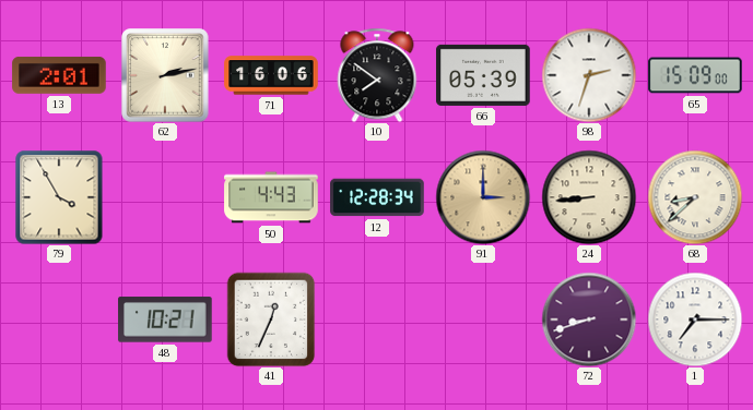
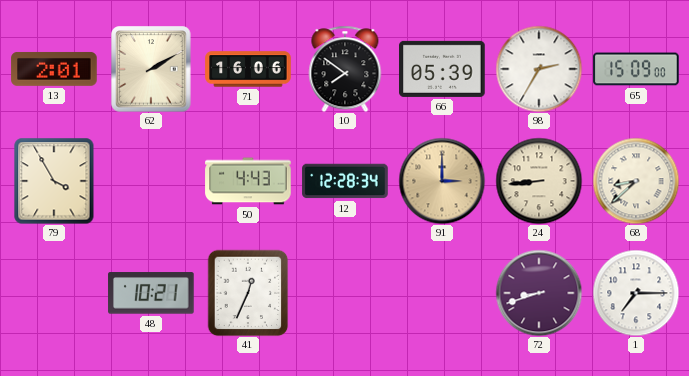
62: 2:13 -> 2:10 (151, 69)
98: 2:33 -> 2:35 (539, 69)
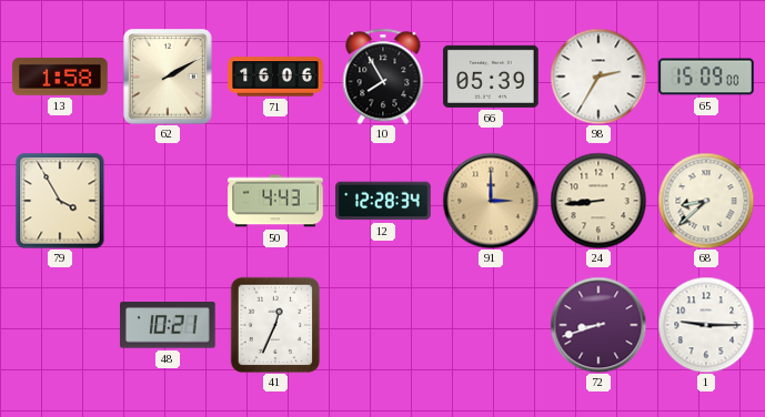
13: 2:01 -> 1:58 (60, 77)
10: 7:51 -> 7:55 (383, 77)
1: 7:15 -> 9:15 (706, 325)
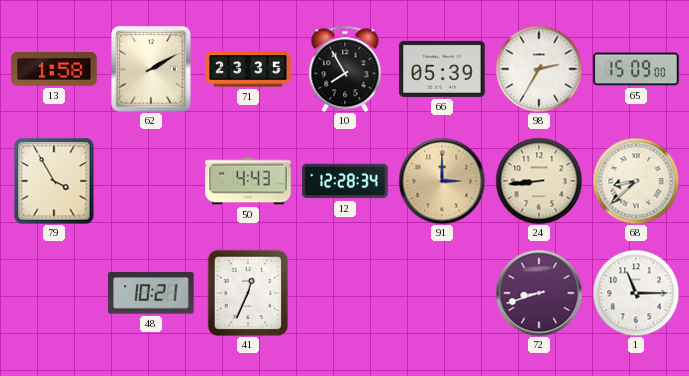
71: 16:06 -> 23:35 (248, 69)
1: 9:15 -> 11:15 (636, 293)
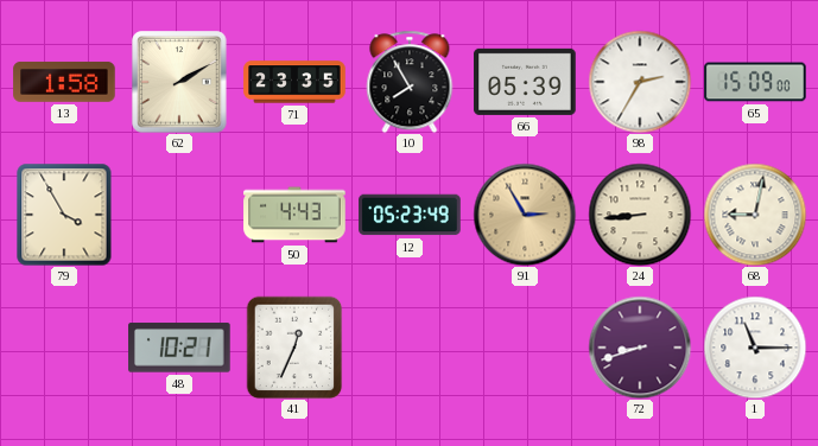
12: 12:28 -> 05:23 (410, 215)
91: 3:00 -> 2:55 (525, 215)
68: 8:38 -> 9:02 (755, 215)
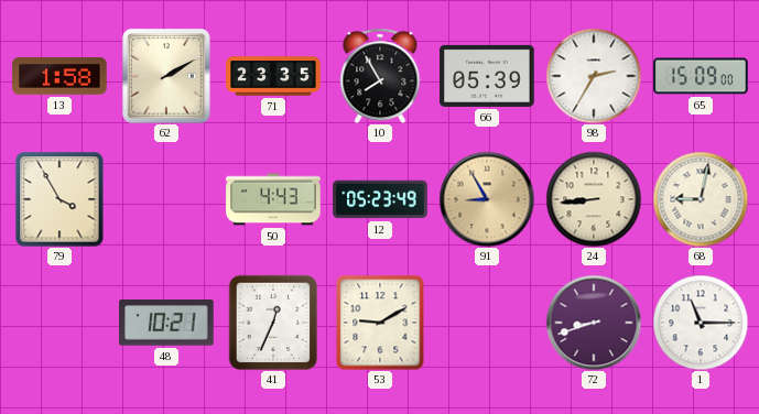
91: 2:55 -> 8:55 (487, 199)
53: none -> 9:10 (380, 323)
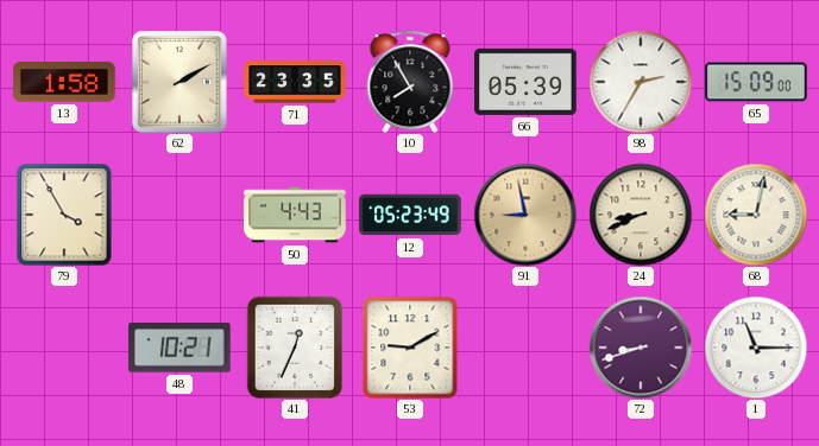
91: 8:55 -> 8:58 (525, 215)
24: 8:44 -> 8:41 (641, 215)
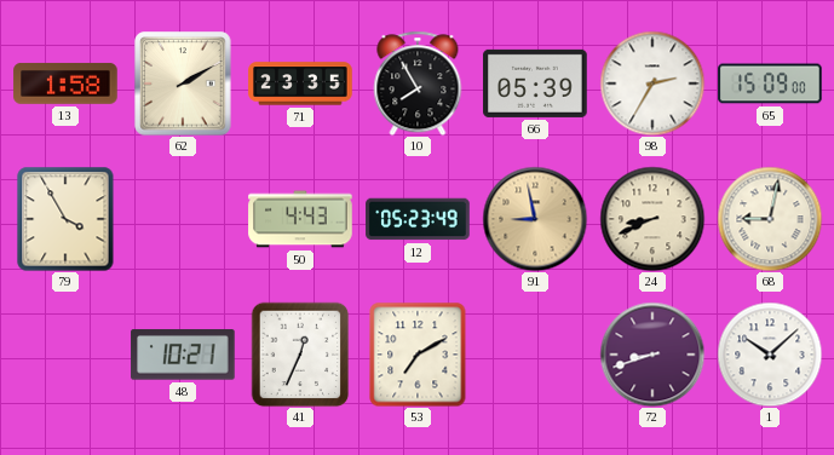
53: 9:10 -> 7:10 (418, 355)
1: 11:15 -> 10:08 (770, 355)
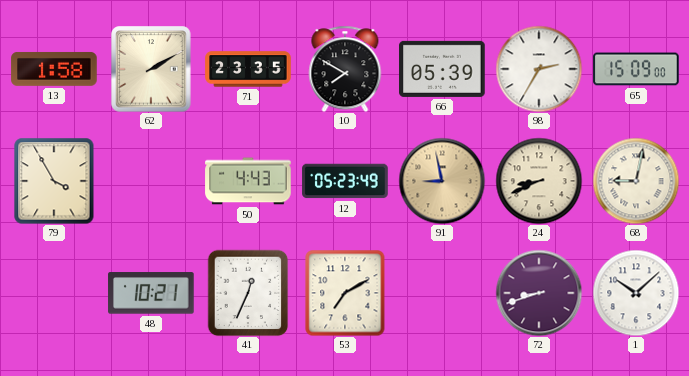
10: 7:55 -> 7:50 (345, 69)
